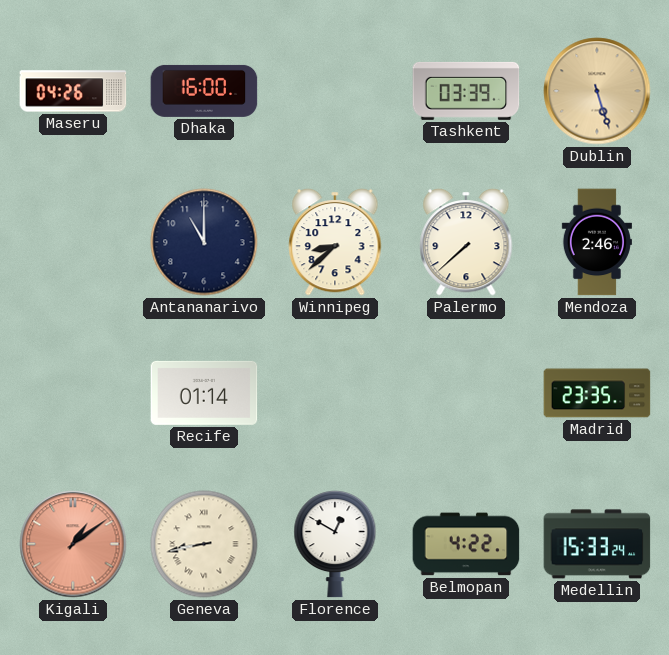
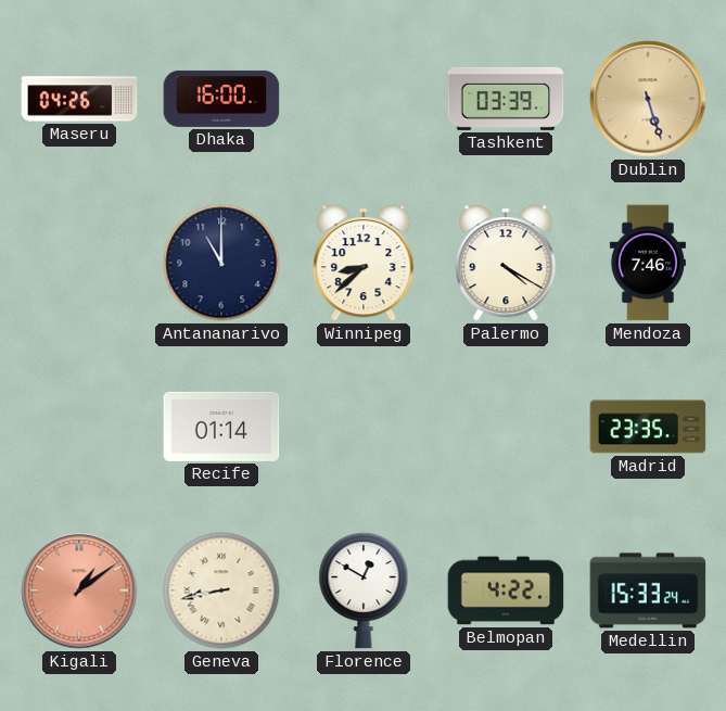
Palermo: 7:38 -> 4:20 (506, 264)
Mendoza: 2:46 -> 7:46 (648, 263)
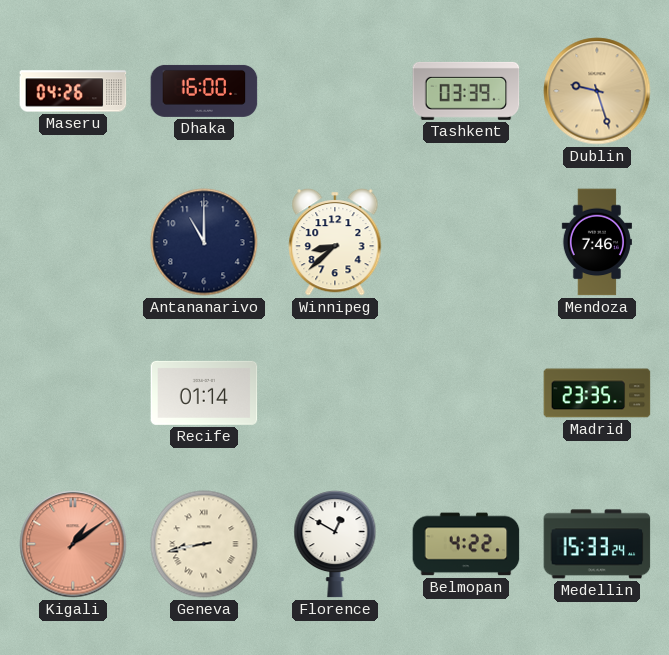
Dublin: 5:27 -> 9:27 (597, 91)
Palermo: 4:20 -> none (506, 264)
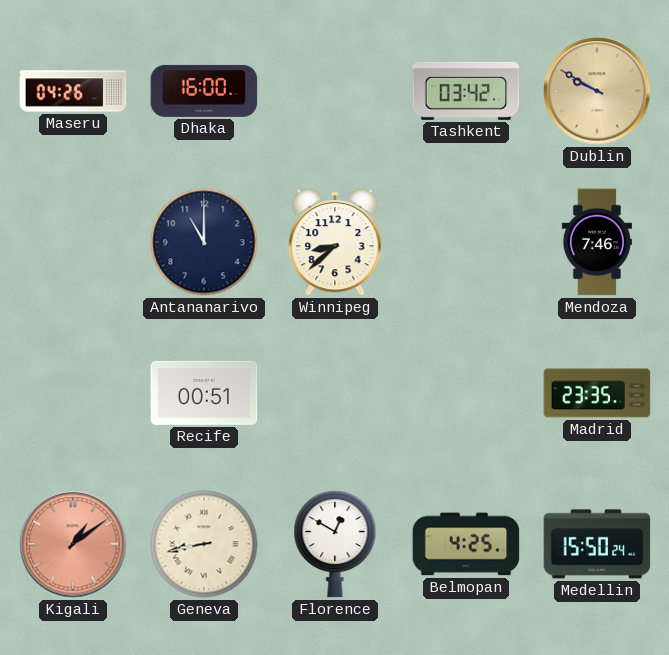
Tashkent: 03:39 -> 03:42 (466, 91)
Dublin: 9:27 -> 9:50 (597, 91)
Recife: 01:14 -> 00:51 (204, 393)
Belmopan: 4:22 -> 4:25 (466, 544)
Medellin: 15:33 -> 15:50 (597, 544)
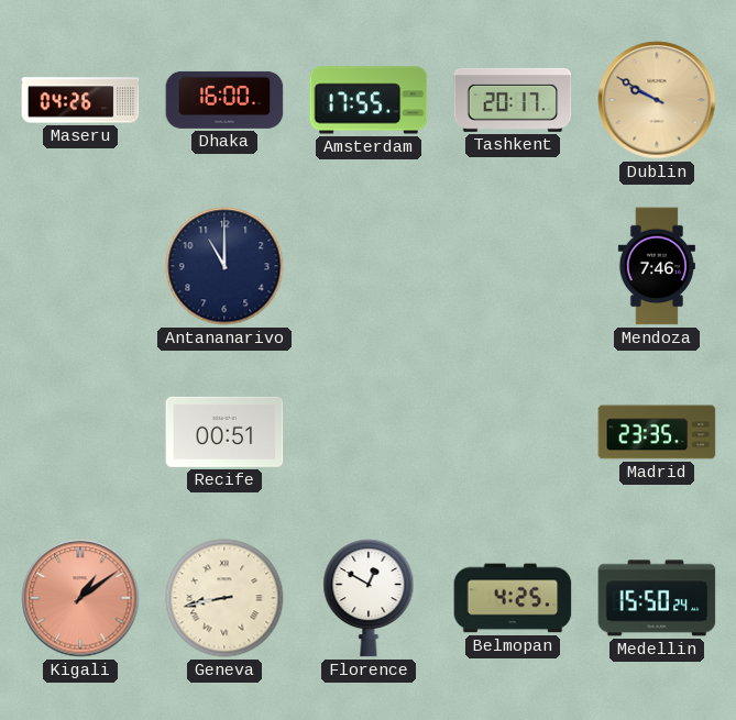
Amsterdam: none -> 17:55 (369, 100)
Tashkent: 03:42 -> 20:17 (513, 100)
Winnipeg: 8:38 -> none (335, 243)
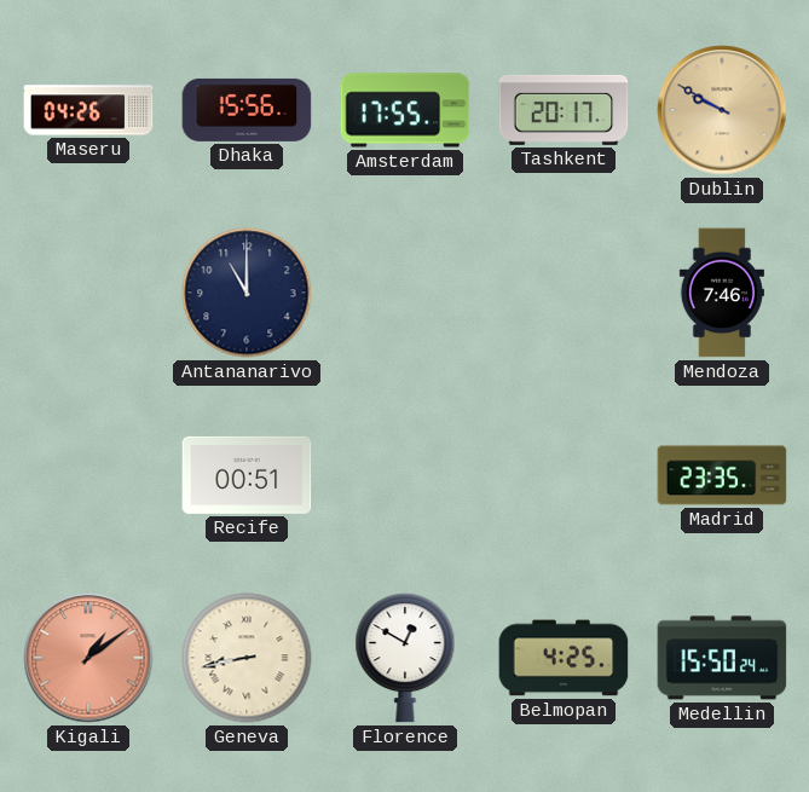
Dhaka: 16:00 -> 15:56 (247, 110)
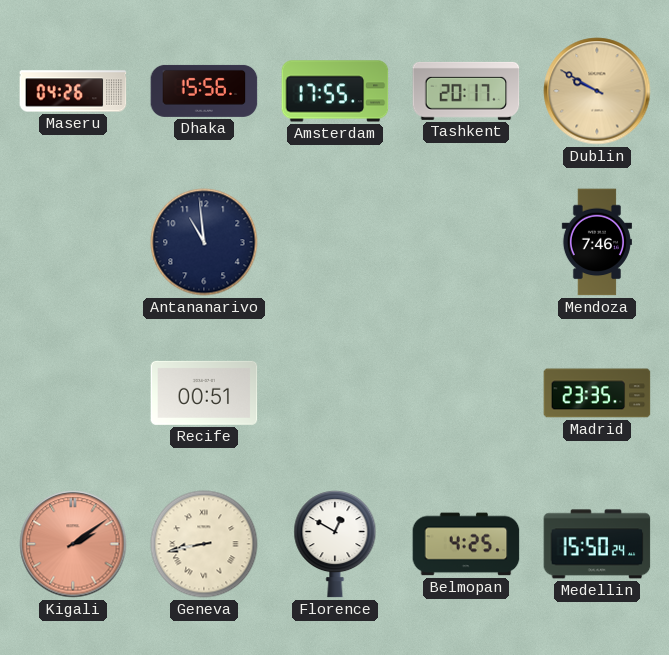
Antananarivo: 11:00 -> 10:59 (204, 242)
Kigali: 1:09 -> 2:09 (73, 544)
